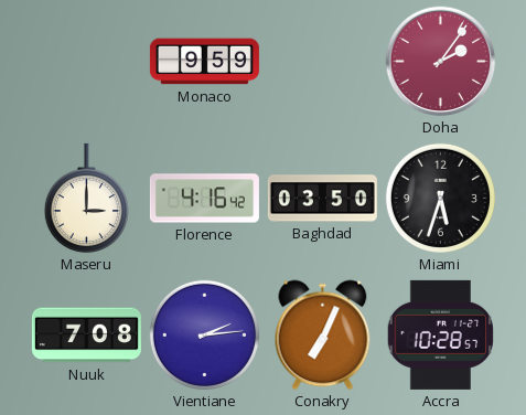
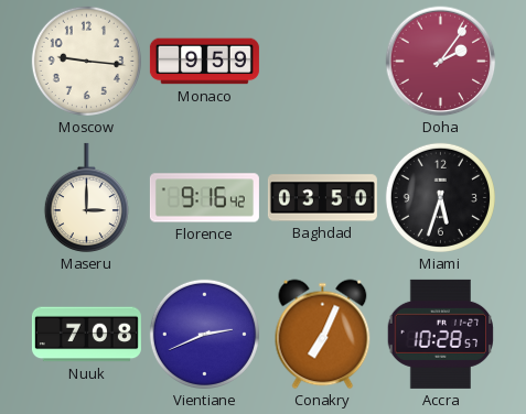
Moscow: none -> 9:16 (86, 61)
Florence: 4:16 -> 9:16 (204, 198)
Vientiane: 2:14 -> 2:41 (204, 334)
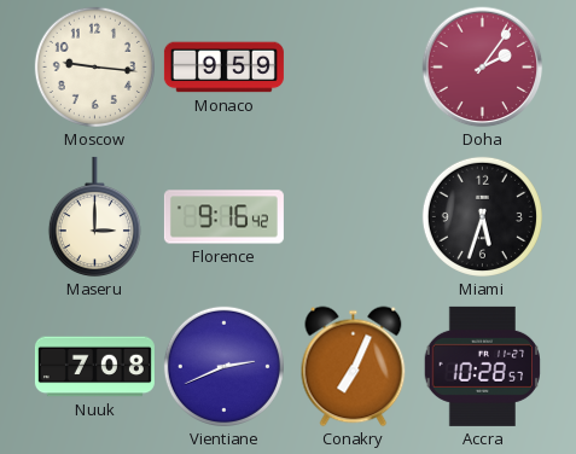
Baghdad: 03:50 -> none (322, 198)
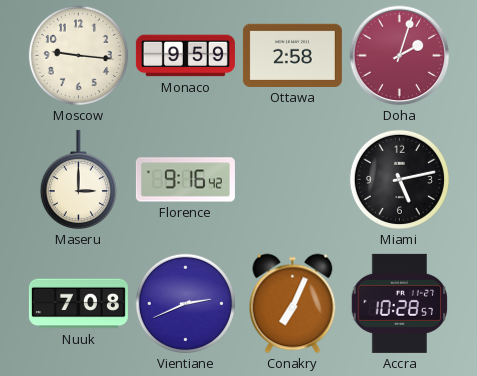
Ottawa: none -> 2:58 (292, 55)
Doha: 2:06 -> 2:03 (400, 56)
Miami: 5:33 -> 5:13 (399, 179)
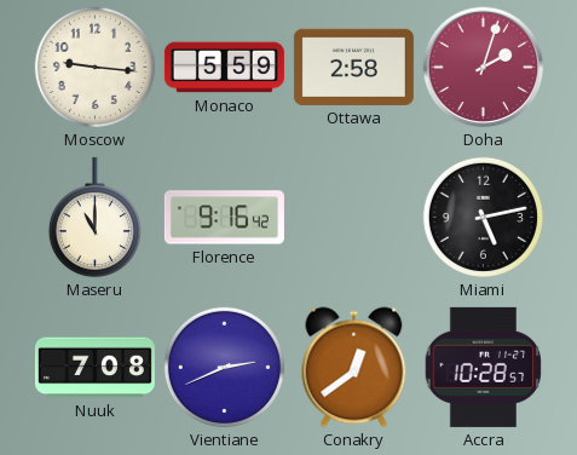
Monaco: 9:59 -> 5:59 (224, 68)
Maseru: 3:00 -> 11:00 (94, 218)
Conakry: 7:04 -> 12:39 (354, 368)
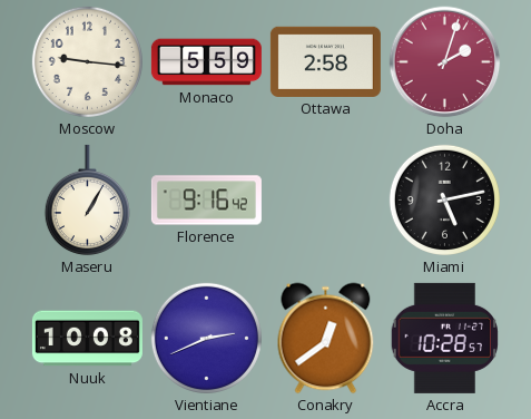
Maseru: 11:00 -> 1:05 (87, 201)
Nuuk: 7:08 -> 10:08 (87, 339)
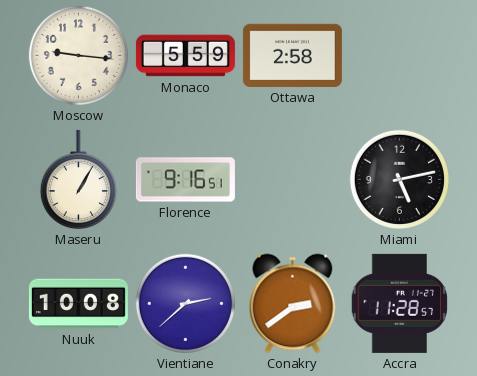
Doha: 2:03 -> none (445, 62)
Florence: 9:16:42 -> 9:16:51 (185, 180)
Vientiane: 2:41 -> 2:38 (185, 303)
Conakry: 12:39 -> 2:39 (293, 304)
Accra: 10:28 -> 11:28 (399, 303)
